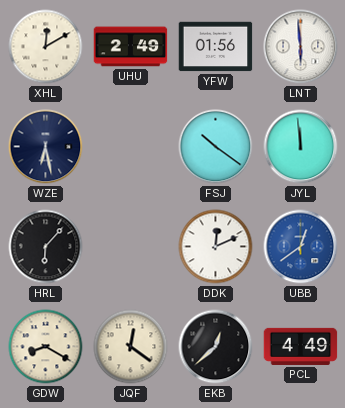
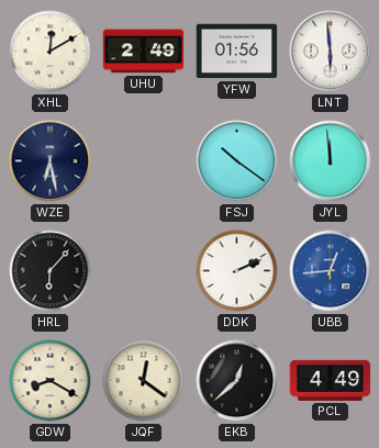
DDK: 12:11 -> 2:11 (237, 271)
UBB: 12:39 -> 12:44 (331, 271)
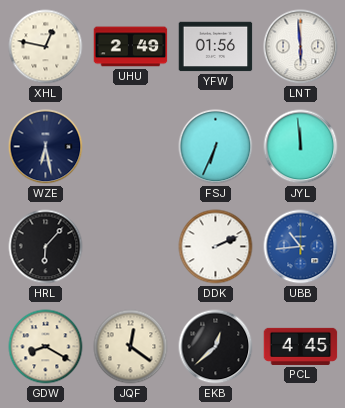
XHL: 12:10 -> 12:47 (46, 47)
FSJ: 10:21 -> 6:34 (216, 147)
UBB: 12:44 -> 10:44 (301, 247)
PCL: 4:49 -> 4:45 (301, 346)
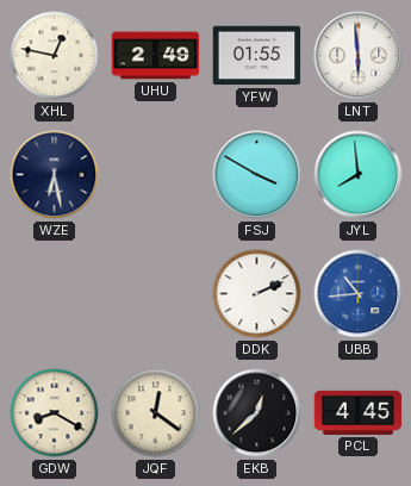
YFW: 01:56 -> 01:55 (257, 56)
FSJ: 6:34 -> 3:50 (257, 175)
JYL: 11:59 -> 7:59 (359, 175)
HRL: 6:07 -> none (46, 247)
